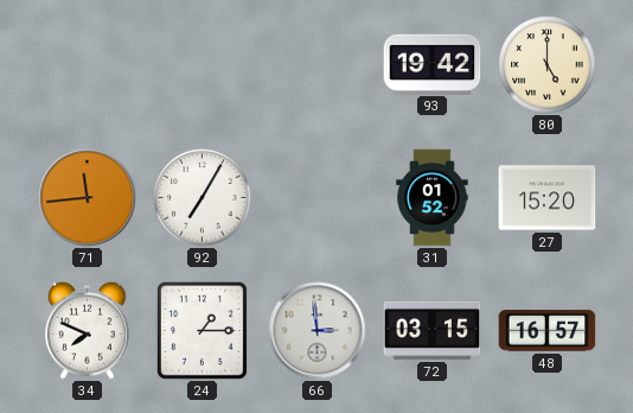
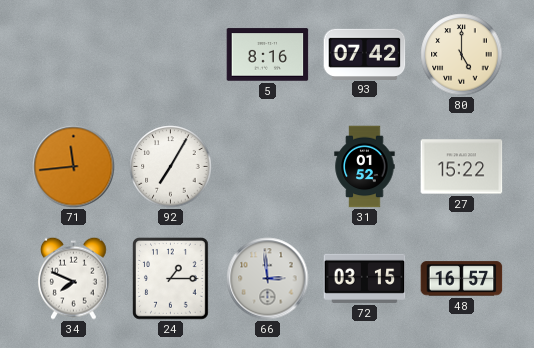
5: none -> 8:16 (268, 55)
93: 19:42 -> 07:42 (365, 54)
27: 15:20 -> 15:22 (462, 167)
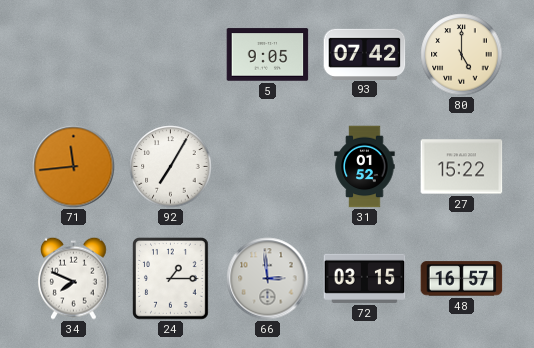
5: 8:16 -> 9:05 (268, 55)
